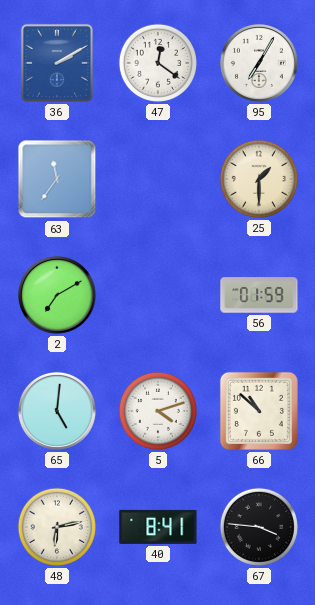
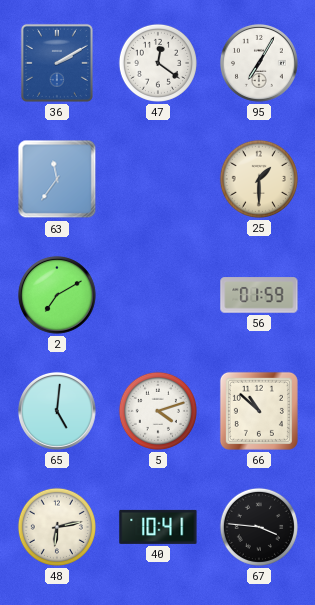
40: 8:41 -> 10:41 (158, 527)
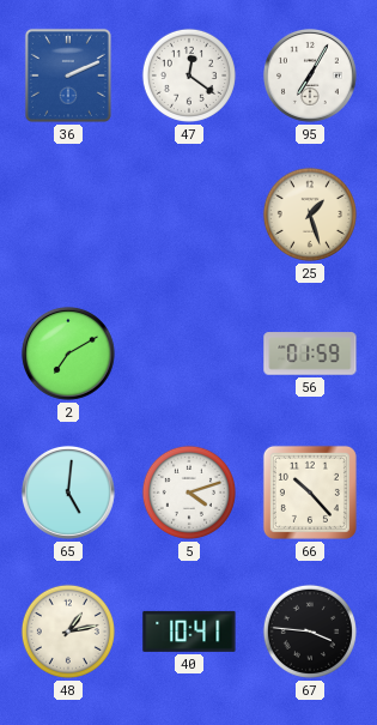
36: 2:10 -> 2:11 (68, 75)
63: 11:36 -> none (57, 179)
25: 1:30 -> 1:27 (310, 215)
66: 10:52 -> 10:23 (310, 493)
48: 6:13 -> 1:13 (68, 632)
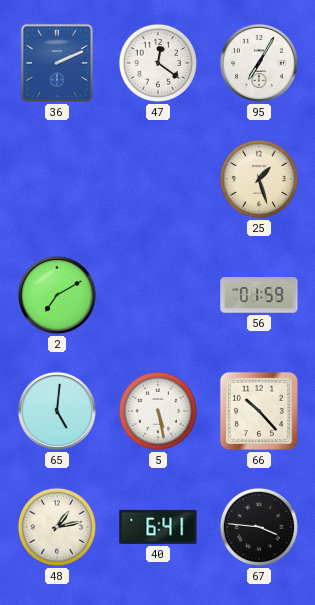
5: 4:12 -> 5:28 (158, 411)
40: 10:41 -> 6:41 (158, 527)
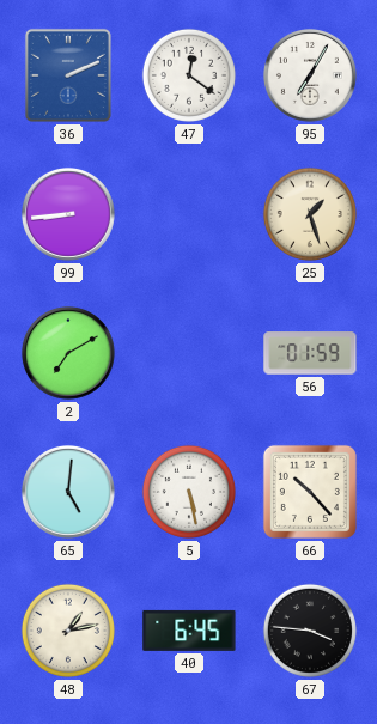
99: none -> 8:44 (68, 214)
40: 6:41 -> 6:45 (189, 631)
